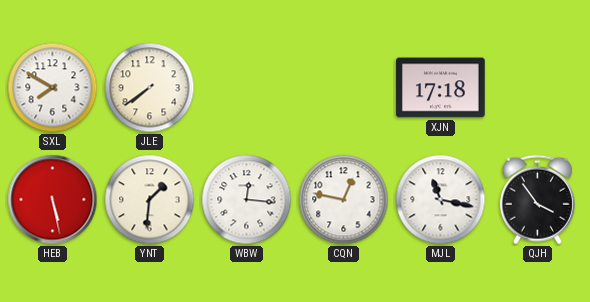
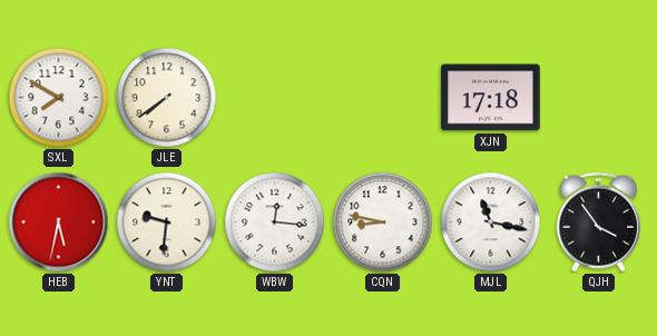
HEB: 5:28 -> 5:32 (59, 223)
YNT: 1:31 -> 9:31 (167, 223)
CQN: 12:47 -> 8:47 (383, 223)
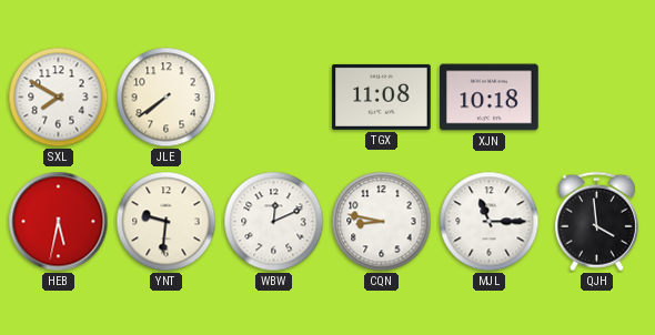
TGX: none -> 11:08 (382, 97)
XJN: 17:18 -> 10:18 (490, 98)
WBW: 12:16 -> 12:11 (274, 222)
MJL: 11:17 -> 11:15 (490, 222)
QJH: 3:54 -> 3:59 (596, 222)
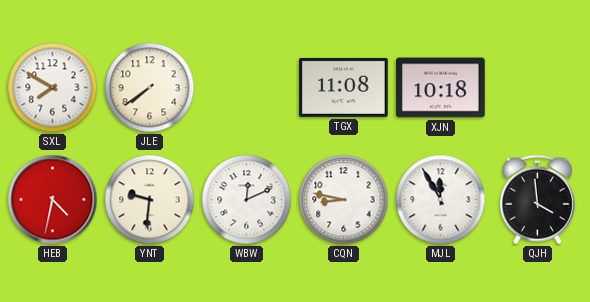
HEB: 5:32 -> 4:32 (53, 200)
MJL: 11:15 -> 11:55 (441, 200)
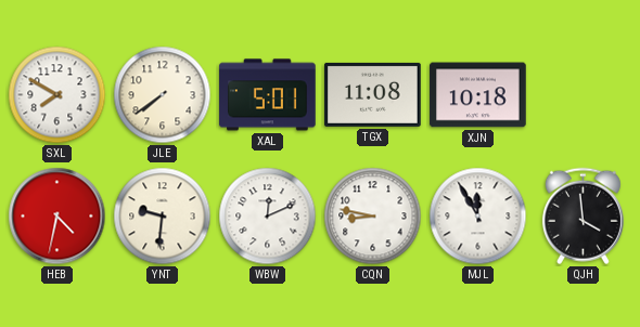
XAL: none -> 5:01 (268, 95)
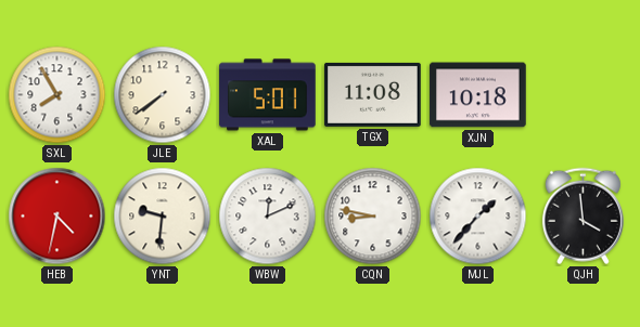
SXL: 7:50 -> 7:55 (57, 95)
MJL: 11:55 -> 1:37 (478, 217)
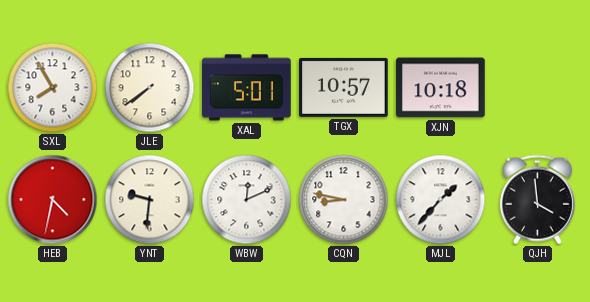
TGX: 11:08 -> 10:57 (344, 87)
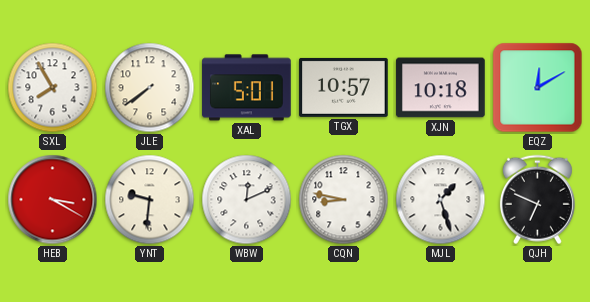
EQZ: none -> 12:10 (538, 88)
HEB: 4:32 -> 3:20 (53, 200)
MJL: 1:37 -> 1:27 (441, 200)
QJH: 3:59 -> 6:49 (537, 200)
